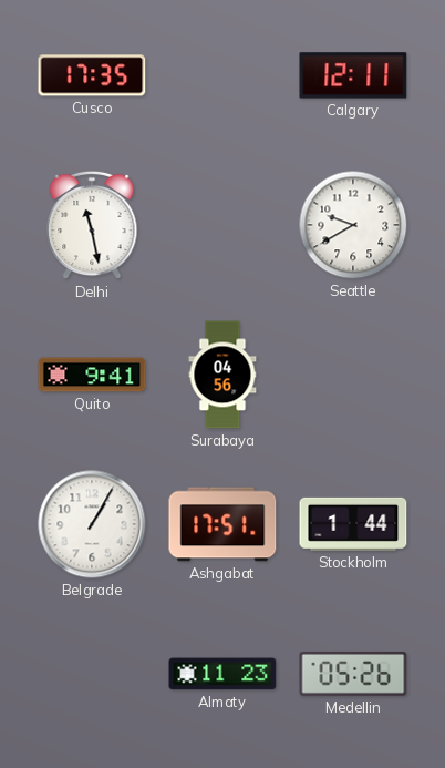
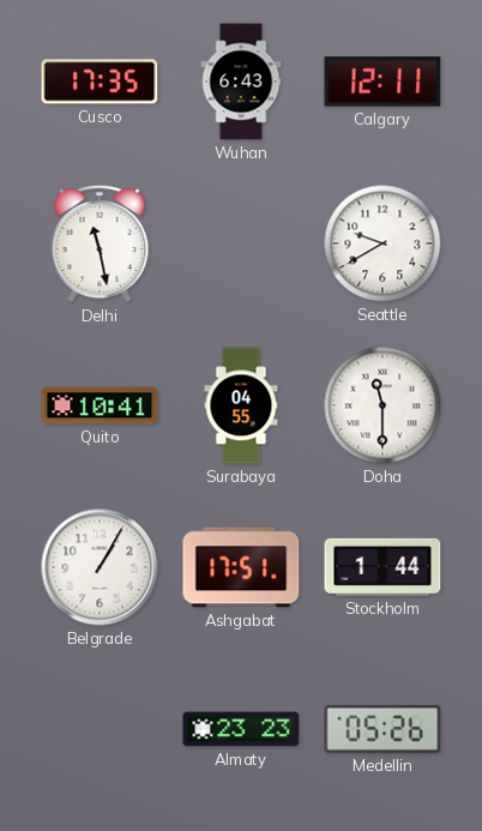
Wuhan: none -> 6:43 (241, 82)
Quito: 9:41 -> 10:41 (100, 405)
Surabaya: 04:56 -> 04:55 (241, 405)
Doha: none -> 11:30 (382, 405)
Almaty: 11:23 -> 23:23 (241, 729)
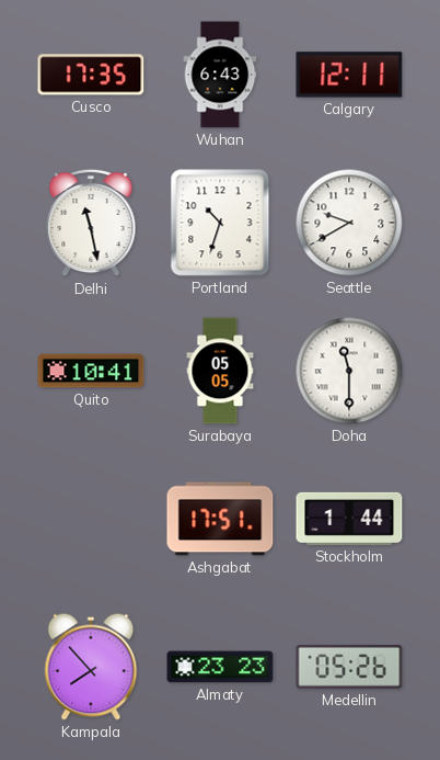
Portland: none -> 10:33 (220, 223)
Surabaya: 04:55 -> 05:05 (220, 371)
Belgrade: 1:05 -> none (100, 567)
Kampala: none -> 7:53 (91, 667)
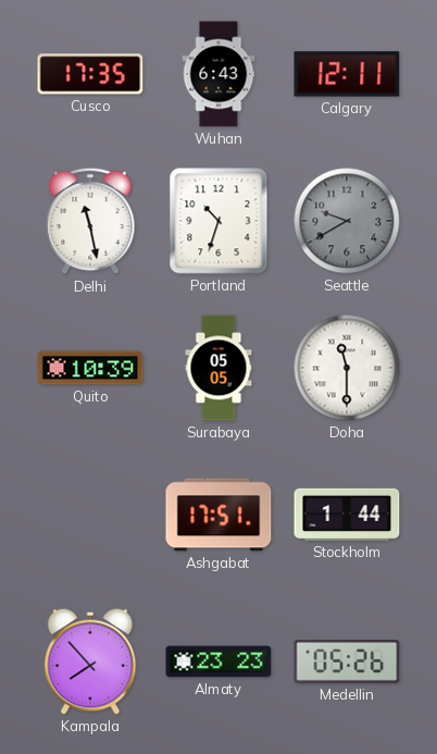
Seattle dial: white -> grey (347, 221)
Quito: 10:41 -> 10:39 (90, 368)
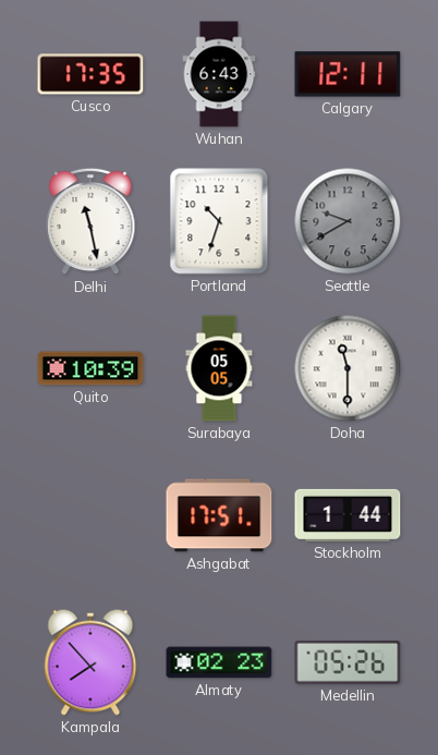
Almaty: 23:23 -> 02:23 (219, 662)
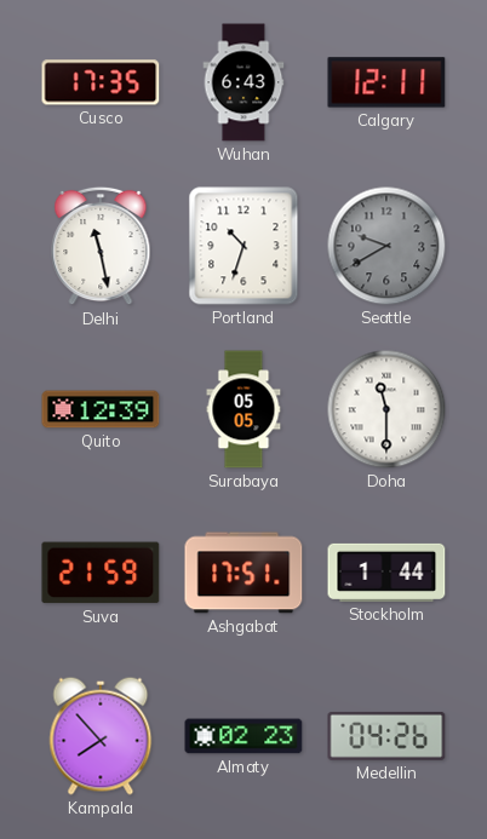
Quito: 10:39 -> 12:39 (101, 409)
Suva: none -> 21:59 (101, 573)
Medellin: 05:26 -> 04:26 (386, 736)
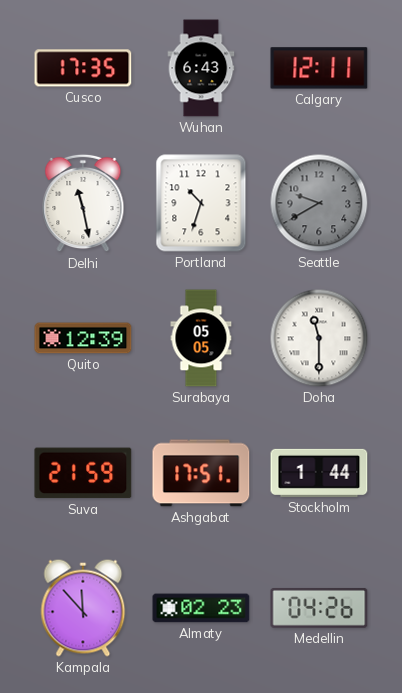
Kampala: 7:53 -> 11:53 (83, 608)
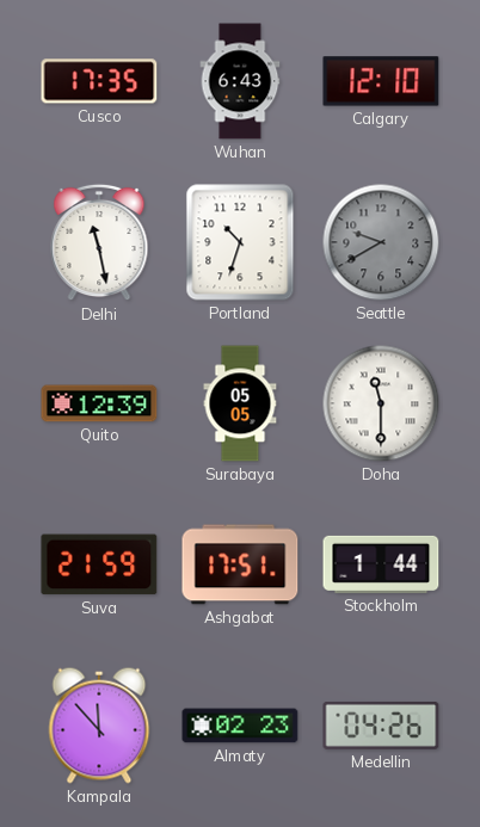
Calgary: 12:11 -> 12:10 (381, 81)
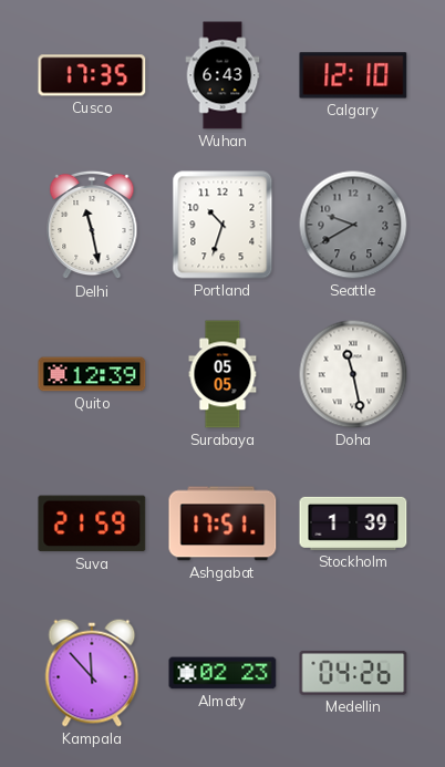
Doha: 11:30 -> 11:28 (353, 374)
Stockholm: 1:44 -> 1:39 (353, 524)
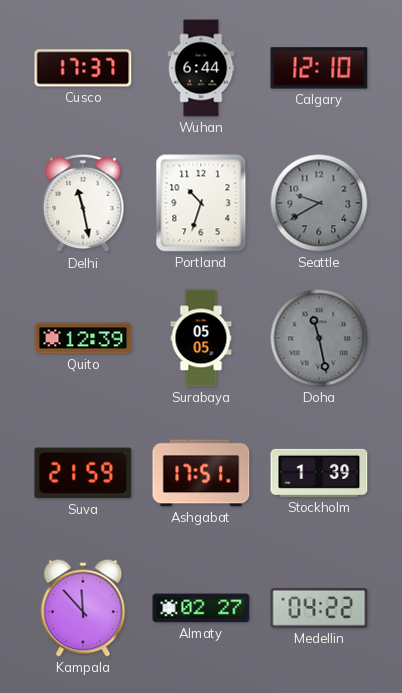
Cusco: 17:35 -> 17:37 (83, 68)
Wuhan: 6:43 -> 6:44 (201, 68)
Doha dial: white -> grey (319, 338)
Almaty: 02:23 -> 02:27 (201, 608)
Medellin: 04:26 -> 04:22 (319, 608)
